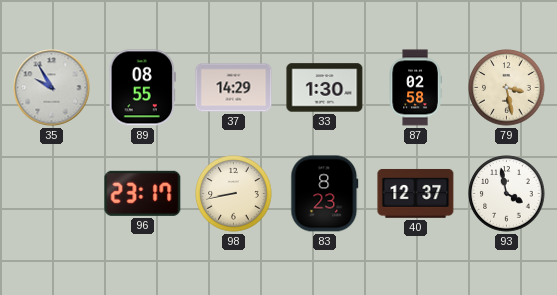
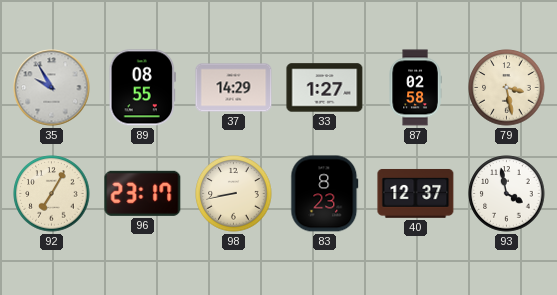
33: 1:30 -> 1:27 (325, 88)
92: none -> 7:05 (52, 194)
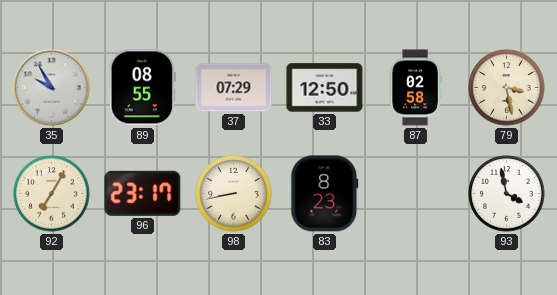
37: 14:29 -> 07:29 (234, 88)
33: 1:27 -> 12:50 (325, 88)
40: 12:37 -> none (416, 193)
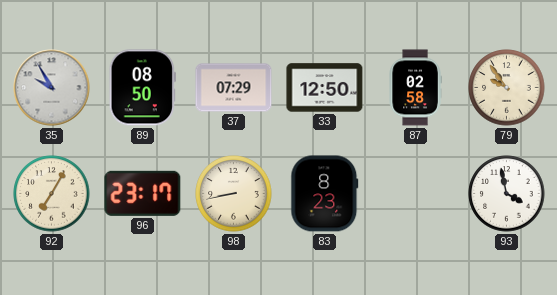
89: 08:55 -> 08:50 (142, 88)
79: 3:28 -> 9:54 (507, 88)
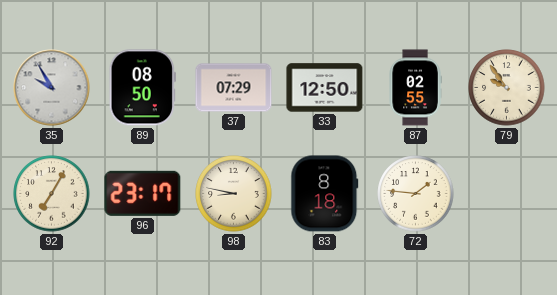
87: 02:58 -> 02:55 (415, 88)
98: 8:43 -> 8:47 (234, 194)
83: 8:23 -> 8:18 (325, 194)
72: none -> 1:46 (416, 194)
93: 3:58 -> none (507, 194)
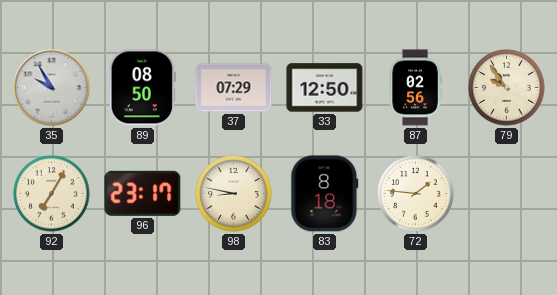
87: 02:55 -> 02:56 (415, 88)
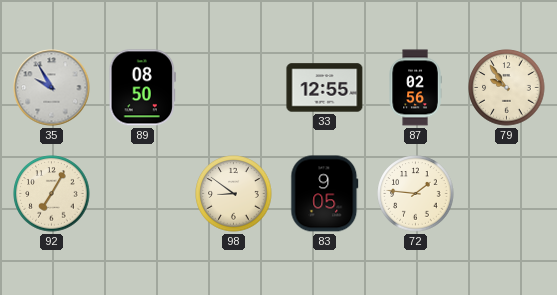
37: 07:29 -> none (234, 88)
33: 12:50 -> 12:55 (325, 88)
96: 23:17 -> none (143, 193)
98: 8:47 -> 8:51 (234, 194)
83: 8:18 -> 9:05 (325, 194)
